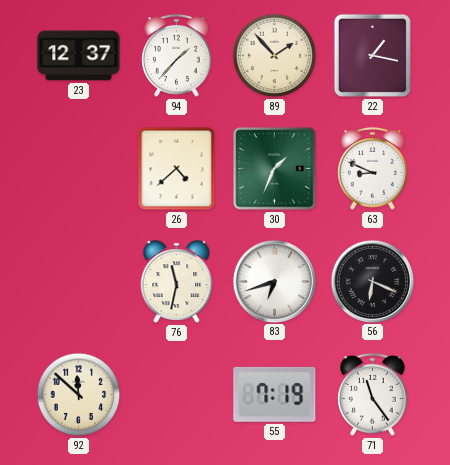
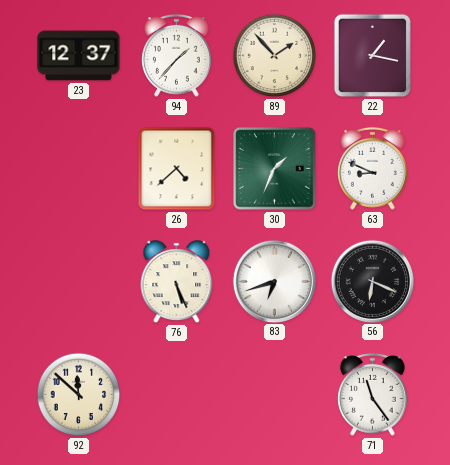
76: 11:32 -> 5:26 (177, 282)
55: 7:19 -> none (275, 394)
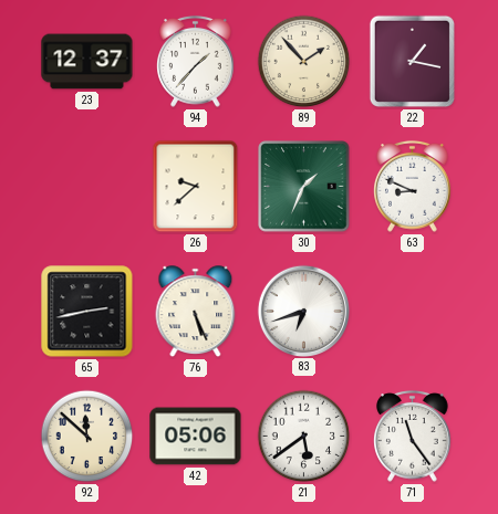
26: 4:38 -> 9:38 (196, 187)
65: none -> 2:43 (87, 312)
56: 6:19 -> none (372, 281)
42: none -> 05:06 (196, 437)
21: none -> 5:39 (304, 437)
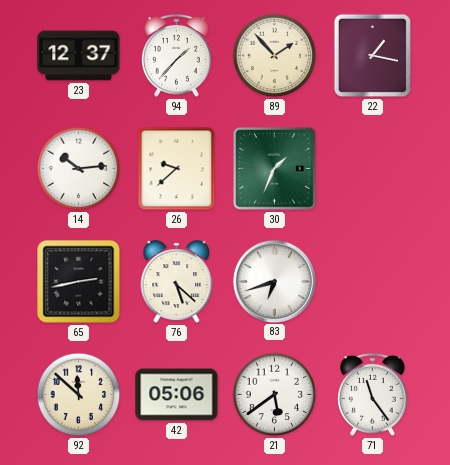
14: none -> 10:14 (79, 169)
63: 8:49 -> none (413, 186)
76: 5:26 -> 5:22 (177, 282)
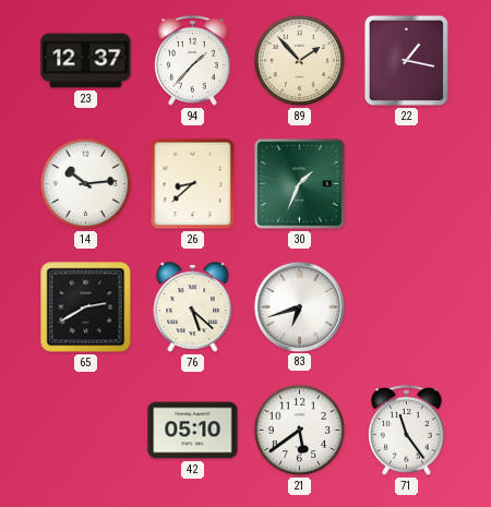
26: 9:38 -> 8:38 (193, 184)
65: 2:43 -> 2:40 (86, 307)
92: 11:52 -> none (79, 395)
42: 05:06 -> 05:10 (193, 431)
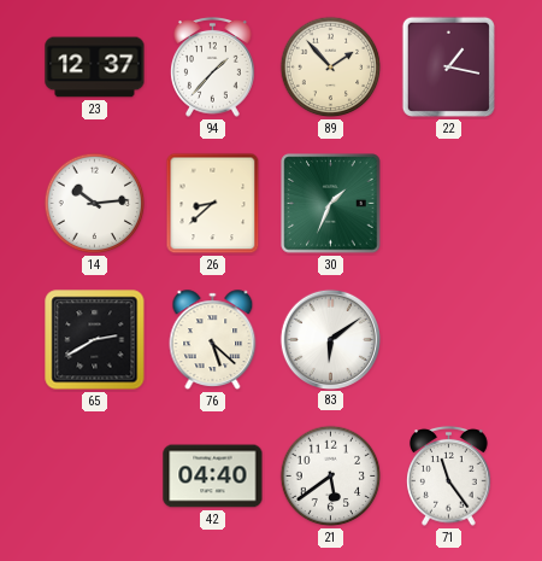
83: 6:42 -> 6:09 (330, 339)
42: 05:10 -> 04:40 (213, 477)
